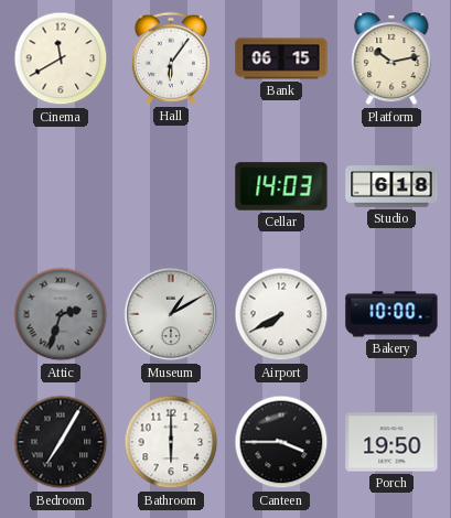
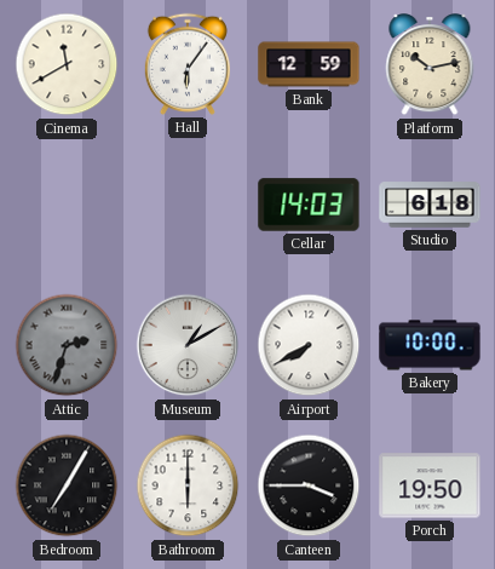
Bank: 06:15 -> 12:59 (309, 64)
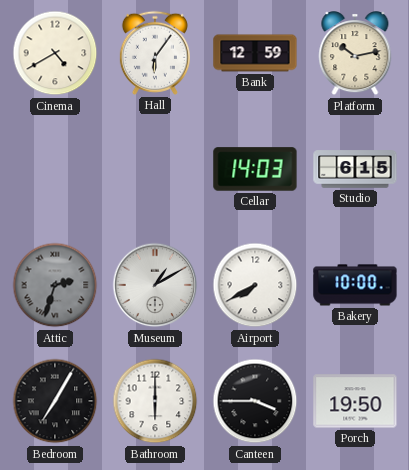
Cinema: 11:40 -> 4:40 (55, 53)
Studio: 6:18 -> 6:15 (355, 169)
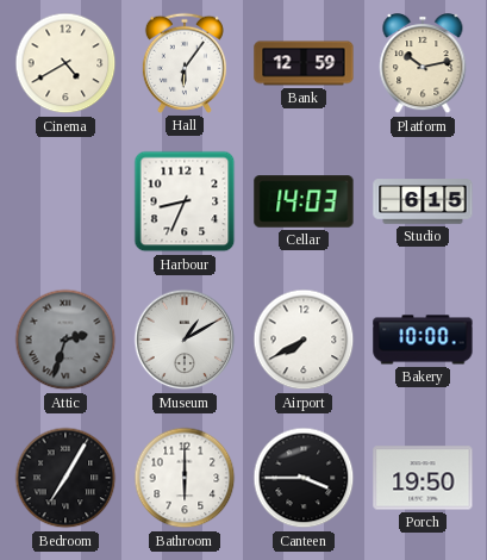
Harbour: none -> 8:34 (185, 201)
